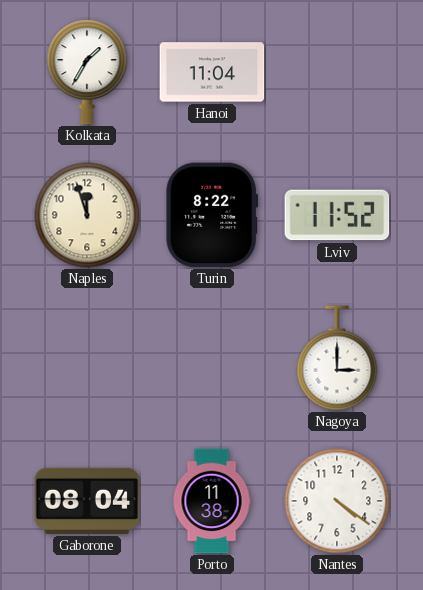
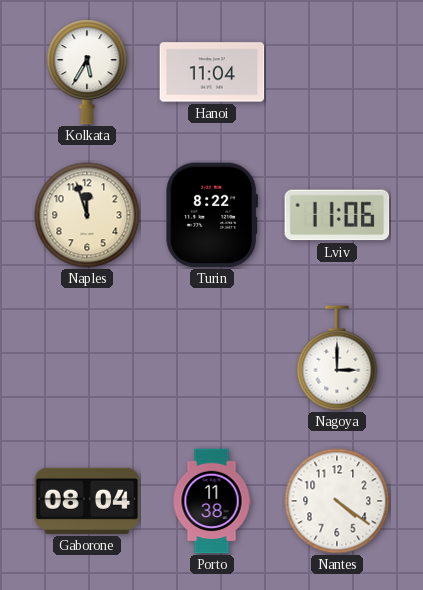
Kolkata: 1:35 -> 5:35 (87, 72)
Lviv: 11:52 -> 11:06 (337, 215)
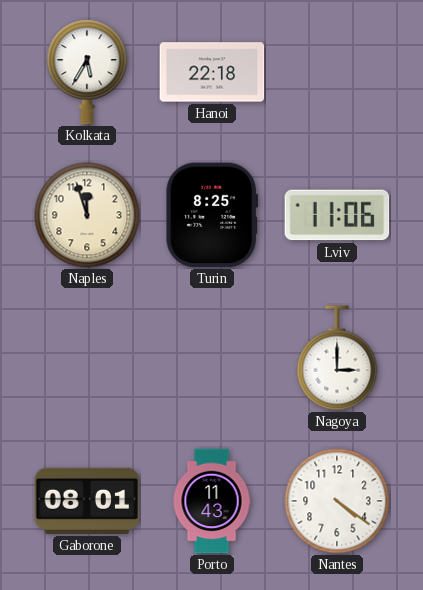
Hanoi: 11:04 -> 22:18 (212, 72)
Turin: 8:22 -> 8:25 (212, 215)
Gaborone: 08:04 -> 08:01 (87, 501)
Porto: 11:38 -> 11:43 (212, 501)
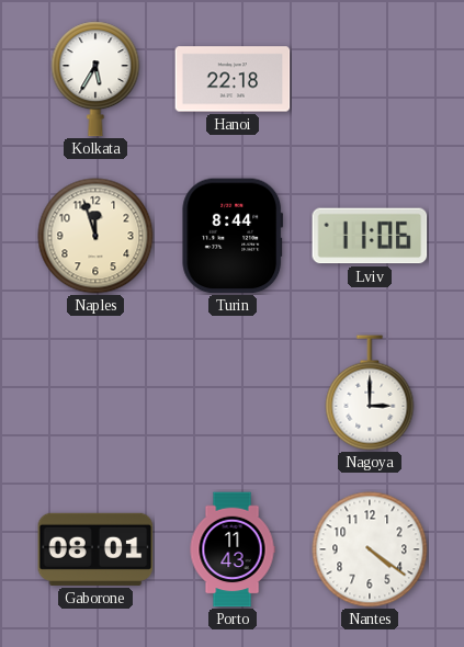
Turin: 8:25 -> 8:44 (233, 236)
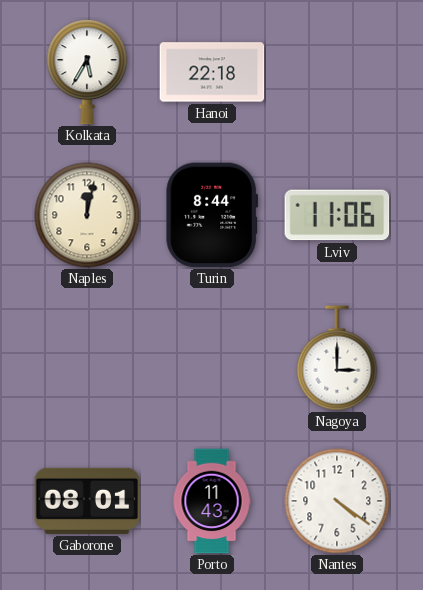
Naples: 11:57 -> 12:02 (87, 215)
